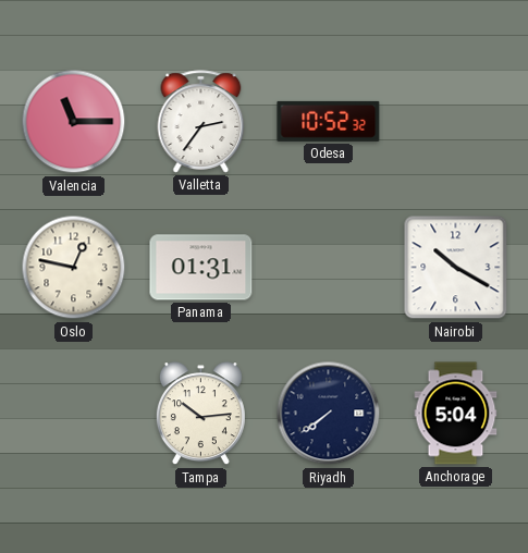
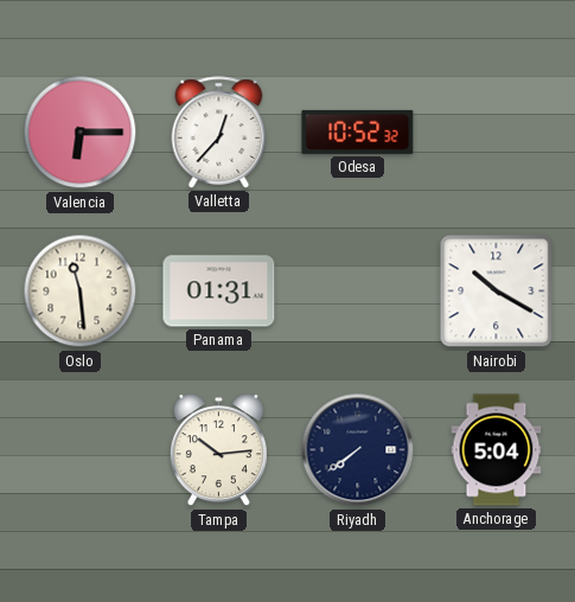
Valencia: 11:15 -> 6:15 (81, 133)
Valletta: 2:36 -> 12:37 (219, 133)
Oslo: 12:47 -> 11:29 (81, 292)
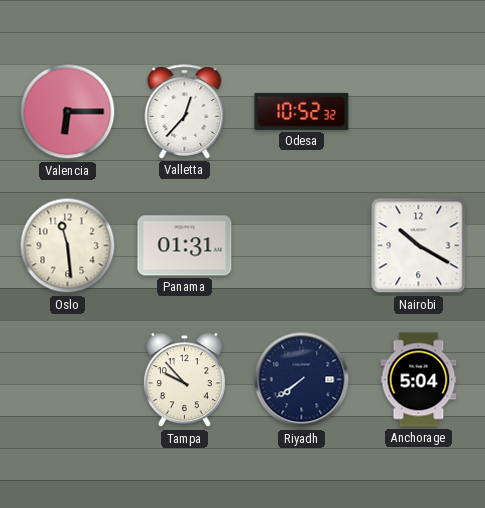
Tampa: 10:14 -> 9:53 (184, 380)
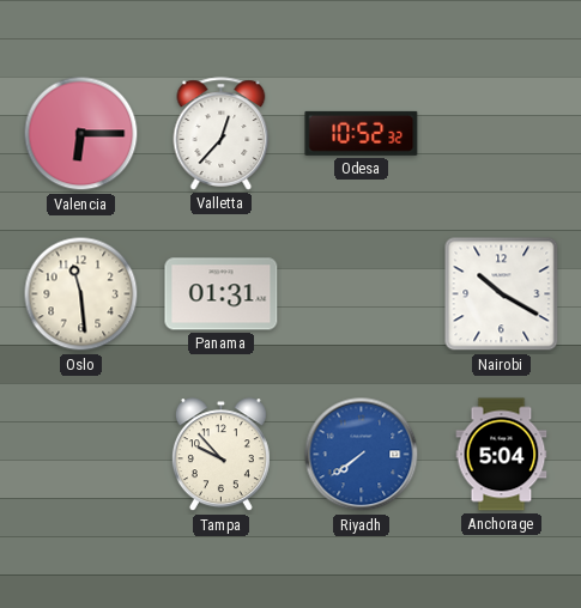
Riyadh dial: navy -> blue (362, 455)
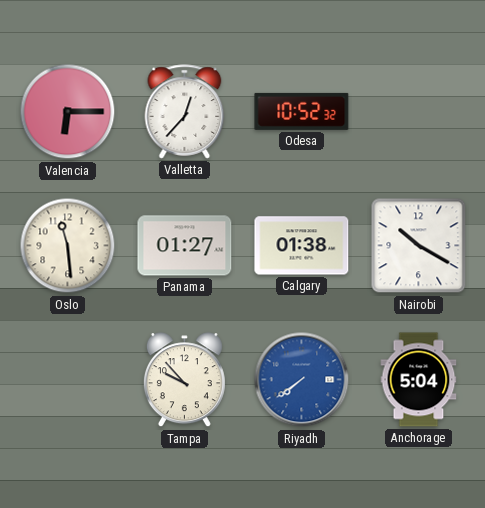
Panama: 01:31 -> 01:27 (185, 246)
Calgary: none -> 01:38 (302, 246)
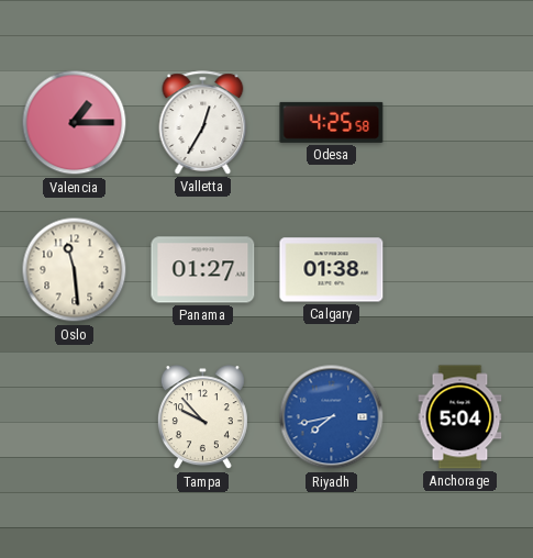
Valencia: 6:15 -> 1:15 (75, 123)
Valletta: 12:37 -> 12:35 (203, 123)
Odesa: 10:52 -> 4:25 (332, 122)
Nairobi: 10:20 -> none (419, 246)
Riyadh: 7:39 -> 7:43 (332, 417)
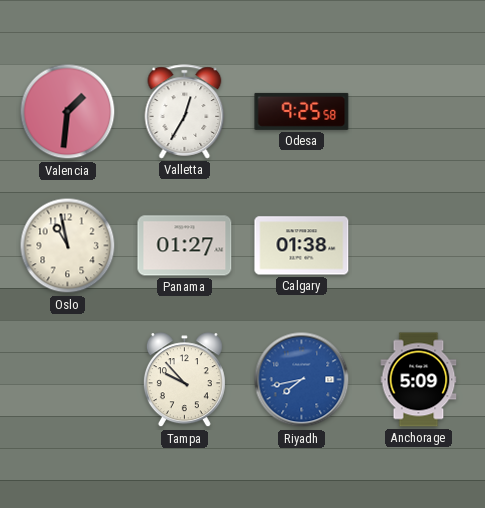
Valencia: 1:15 -> 1:31 (68, 112)
Odesa: 4:25 -> 9:25 (302, 111)
Oslo: 11:29 -> 10:58 (68, 246)
Anchorage: 5:04 -> 5:09 (419, 380)
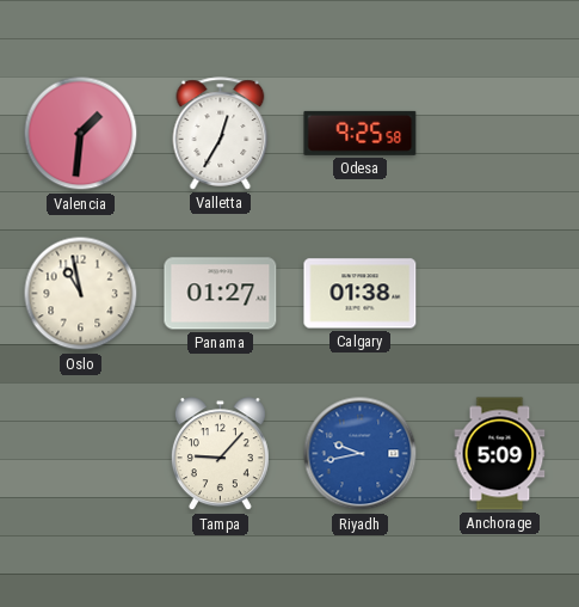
Tampa: 9:53 -> 9:07 (220, 454)
Riyadh: 7:43 -> 9:43 (361, 454)
